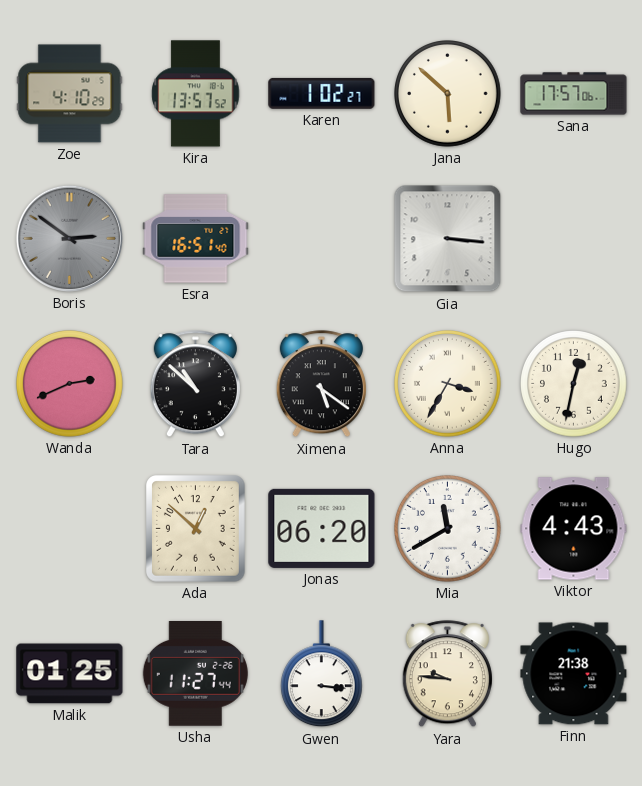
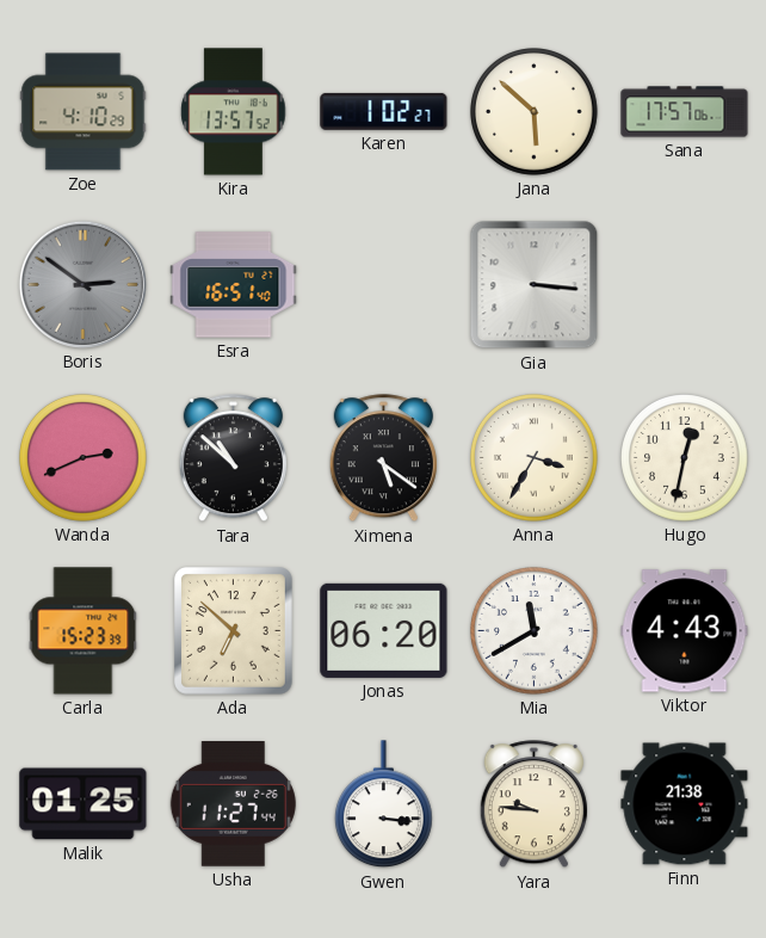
Carla: none -> 15:23 (84, 631)
Ada: 12:52 -> 6:52 (234, 631)
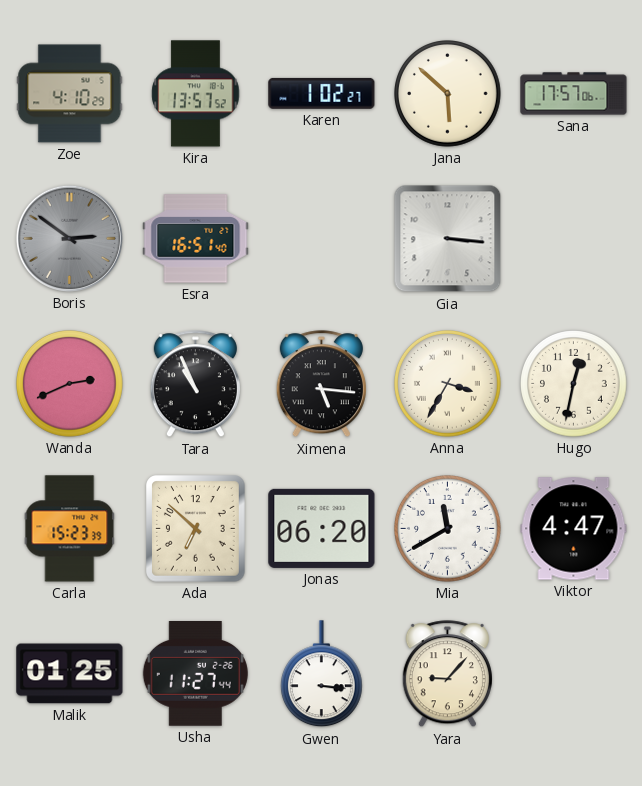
Tara: 10:52 -> 10:56 (195, 384)
Ximena: 5:21 -> 5:16 (321, 384)
Viktor: 4:43 -> 4:47 (574, 529)
Yara: 9:46 -> 9:07 (447, 674)
Finn: 21:38 -> none (685, 804)
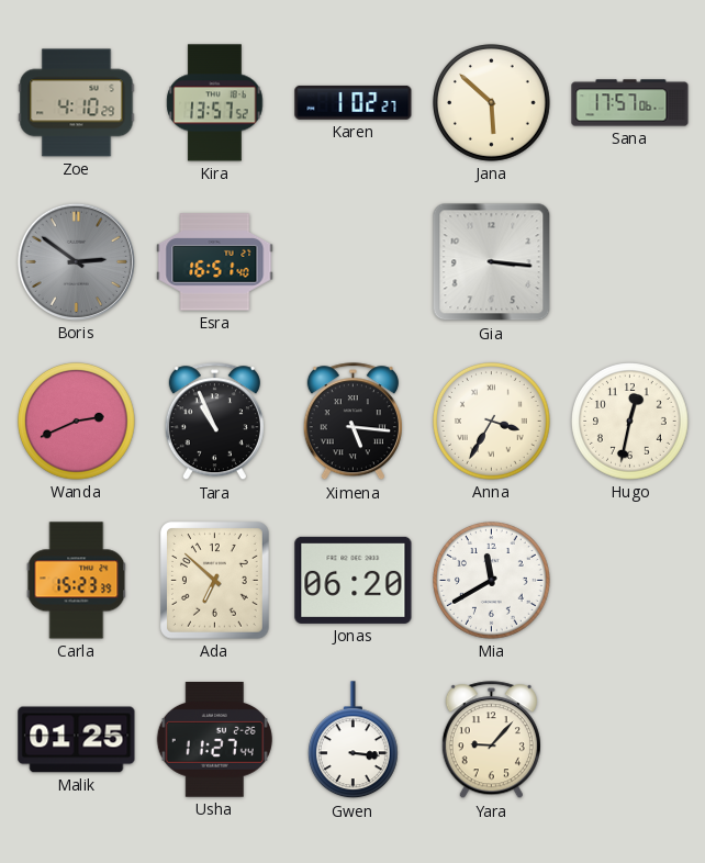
Viktor: 4:47 -> none (574, 529)
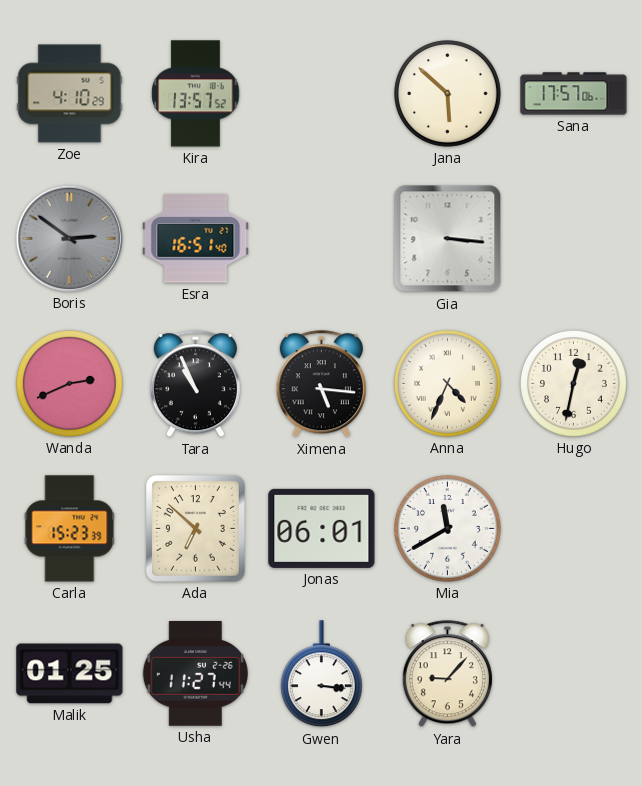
Karen: 1:02 -> none (354, 102)
Anna: 3:35 -> 4:34 (448, 384)
Jonas: 06:20 -> 06:01 (322, 528)
